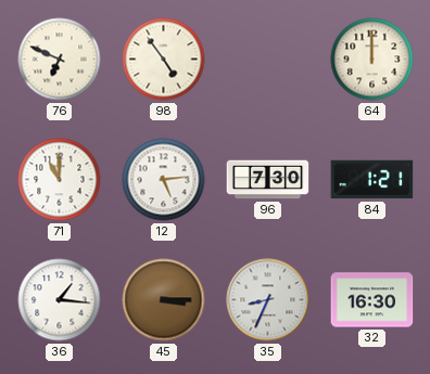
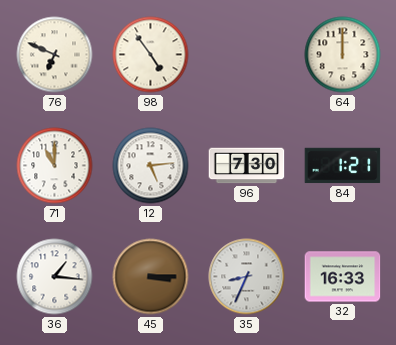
32: 16:30 -> 16:33 (343, 277)
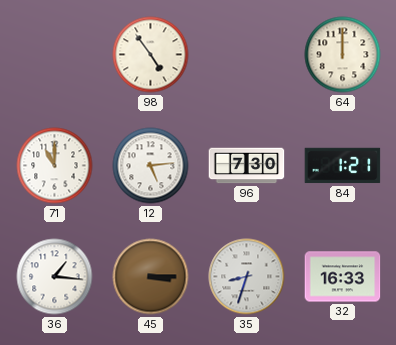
76: 6:49 -> none (55, 55)
35: 8:34 -> 8:33 (247, 277)
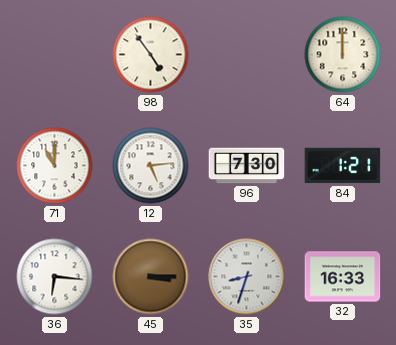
36: 1:16 -> 6:16 (55, 277)
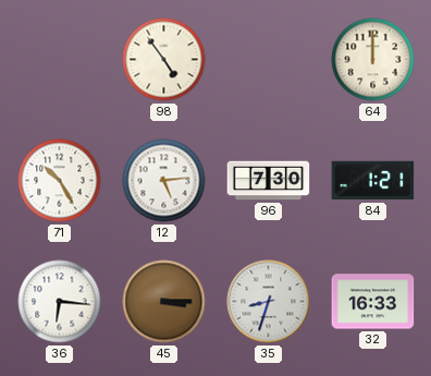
71: 11:00 -> 10:25 (60, 181)
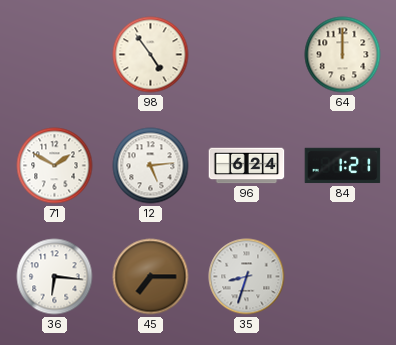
71: 10:25 -> 1:50 (55, 166)
96: 7:30 -> 6:24 (247, 166)
45: 3:15 -> 7:15 (151, 277)
32: 16:33 -> none (373, 302)
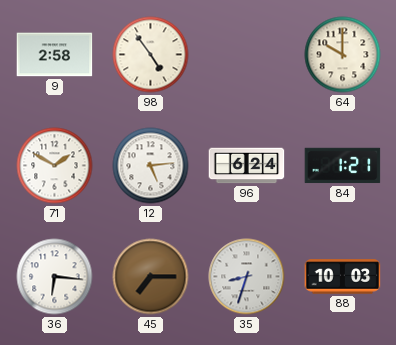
9: none -> 2:58 (55, 55)
64: 12:00 -> 10:00 (343, 55)
88: none -> 10:03 (343, 277)
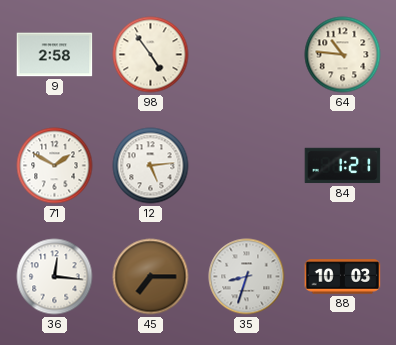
64: 10:00 -> 10:46 (343, 55)
96: 6:24 -> none (247, 166)
36: 6:16 -> 12:16 (55, 277)
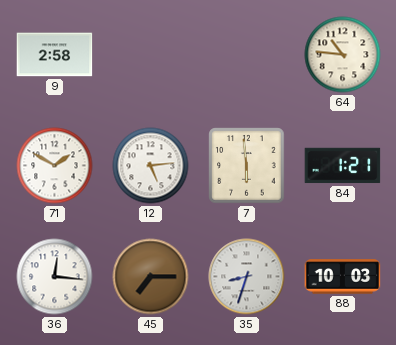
98: 4:54 -> none (151, 55)
7: none -> 5:59 (247, 166)
